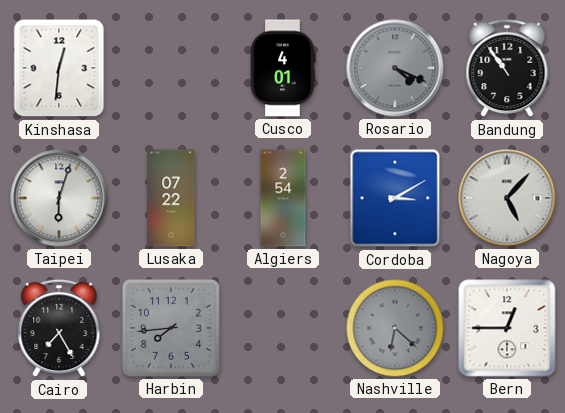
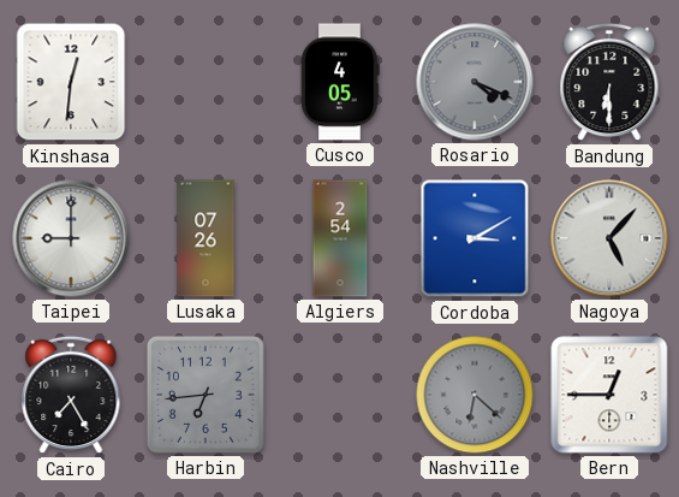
Cusco: 4:01 -> 4:05 (340, 82)
Bandung: 10:54 -> 6:30 (609, 82)
Taipei: 6:03 -> 9:00 (71, 238)
Lusaka: 07:22 -> 07:26 (206, 238)
Harbin: 7:44 -> 6:44 (206, 395)
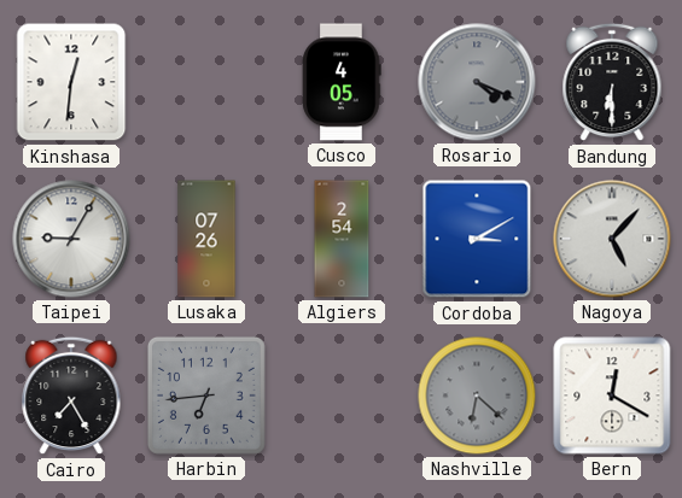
Taipei: 9:00 -> 9:05 (71, 239)
Bern: 12:45 -> 12:20 (612, 396)
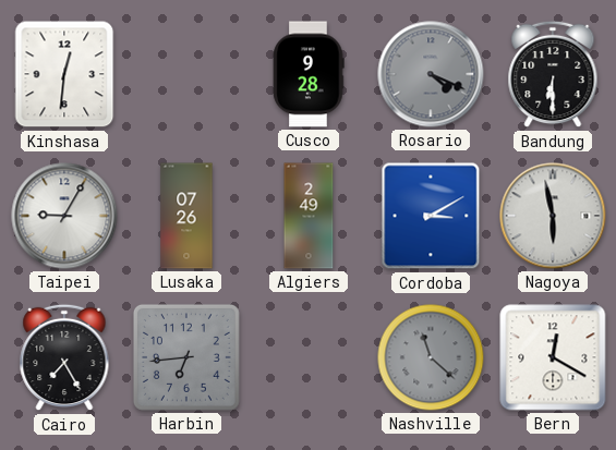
Cusco: 4:05 -> 9:28 (309, 74)
Algiers: 2:54 -> 2:49 (309, 216)
Nagoya: 5:07 -> 5:58 (553, 216)
Nashville: 6:22 -> 11:22 (431, 357)
